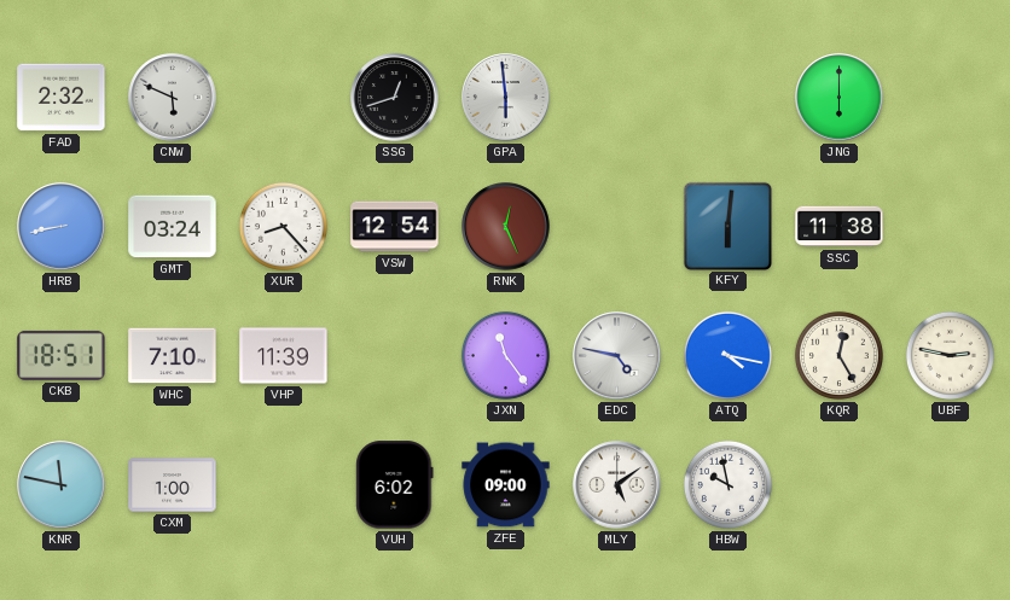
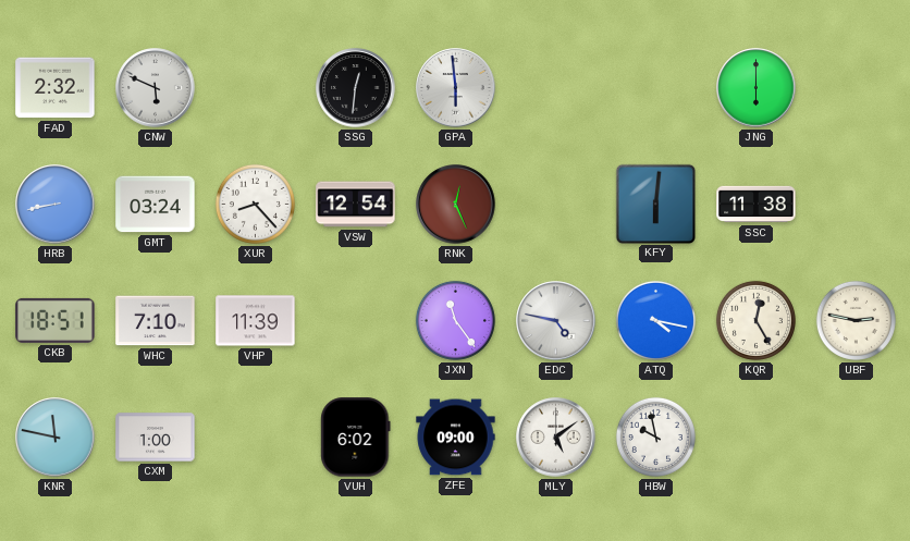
SSG: 12:42 -> 12:31 (356, 88)
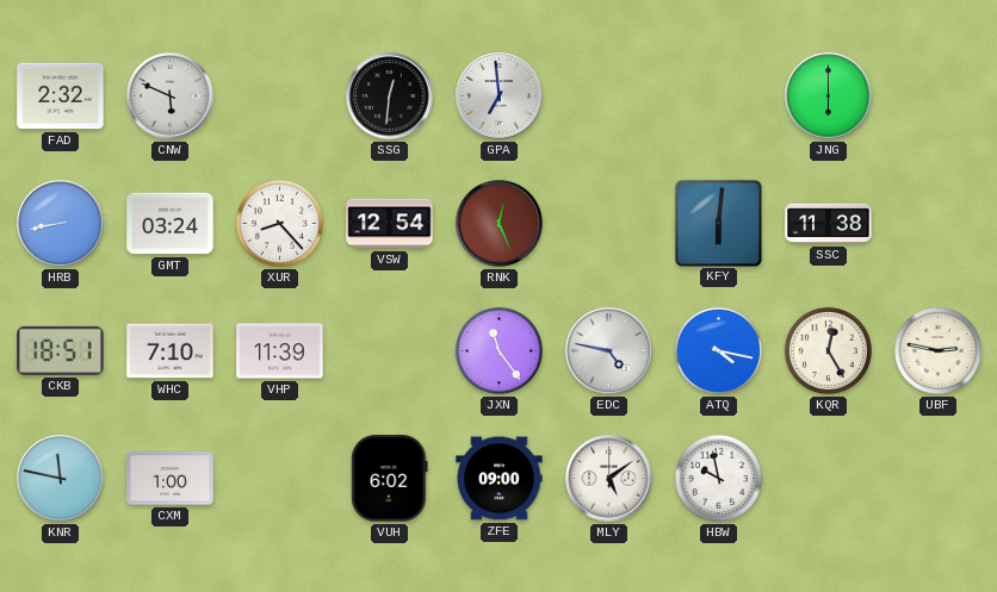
GPA: 5:59 -> 6:59 (500, 96)
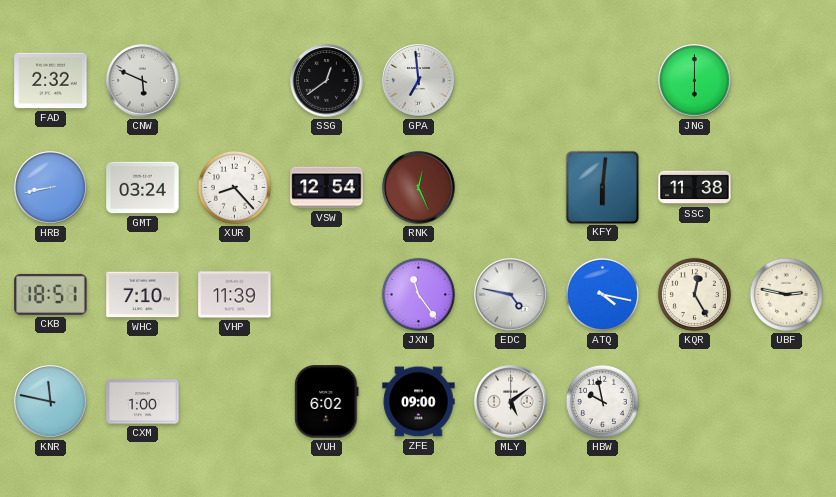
SSG: 12:31 -> 12:39 (327, 81)
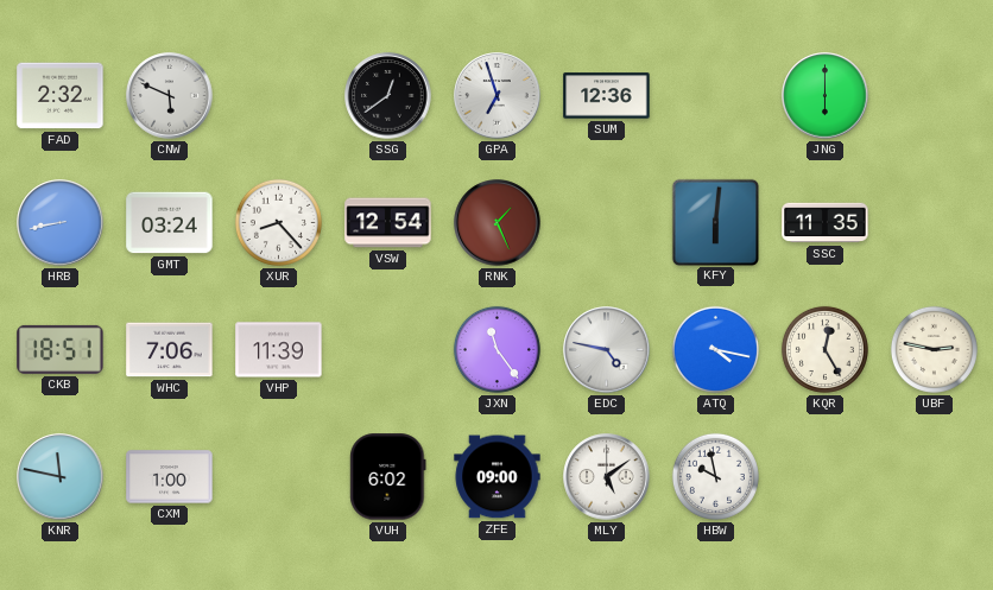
GPA: 6:59 -> 6:57 (498, 96)
SUM: none -> 12:36 (607, 96)
RNK: 12:26 -> 1:26 (498, 223)
SSC: 11:38 -> 11:35 (826, 223)
WHC: 7:10 -> 7:06 (170, 350)
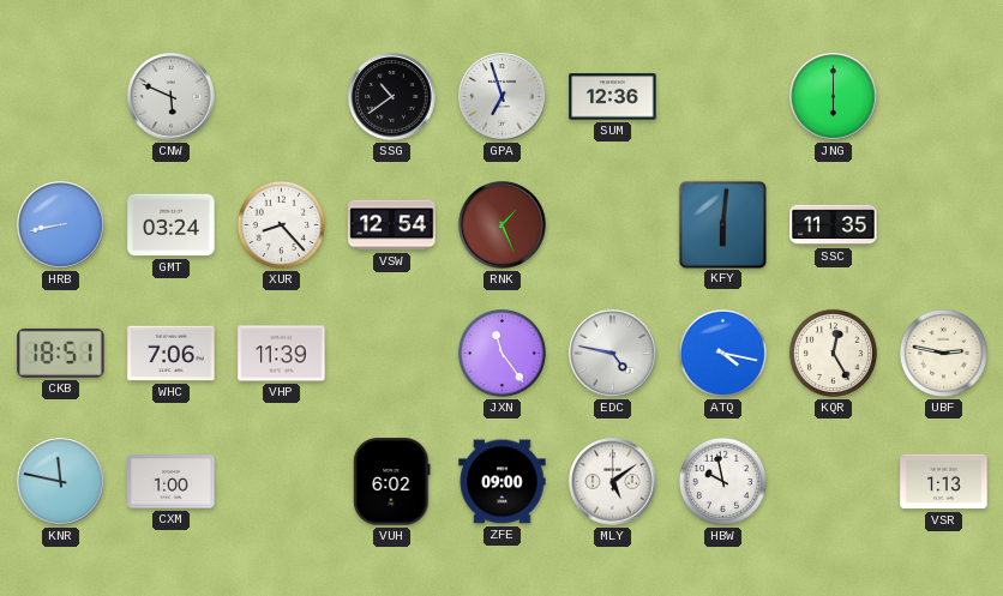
FAD: 2:32 -> none (61, 96)
SSG: 12:39 -> 10:39 (392, 97)
VSR: none -> 1:13 (944, 482)
